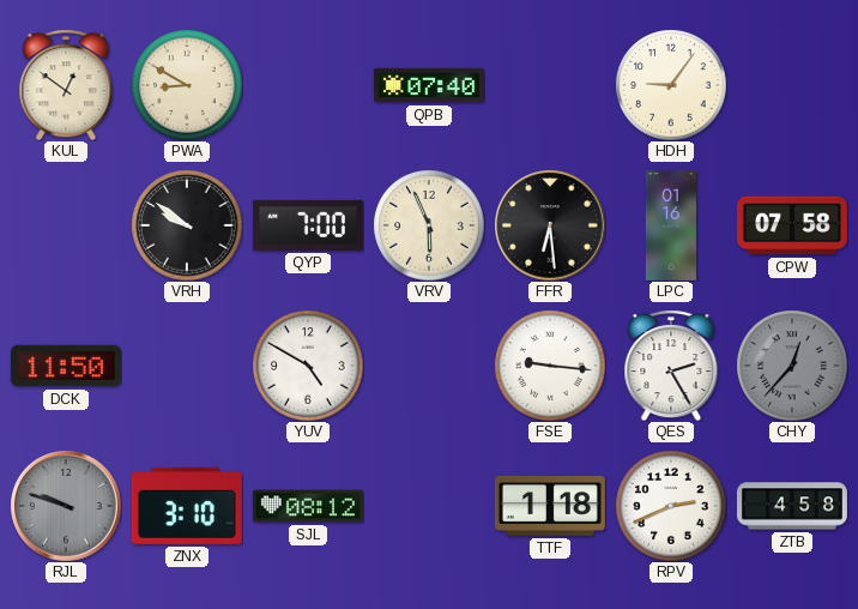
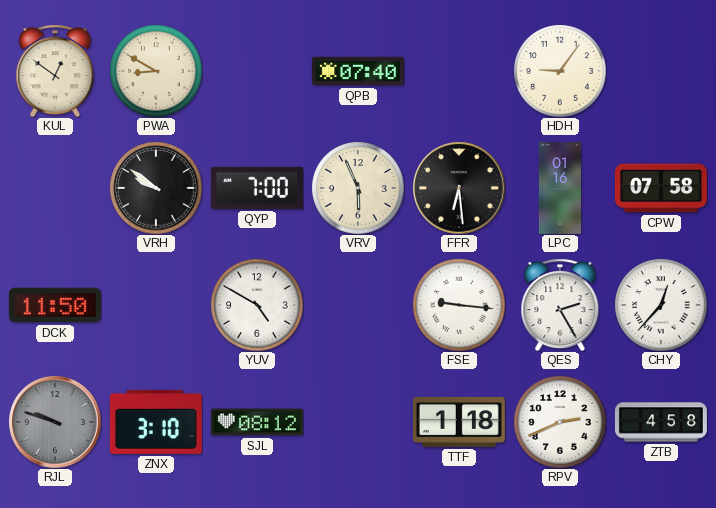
CHY dial: grey -> white (661, 305)
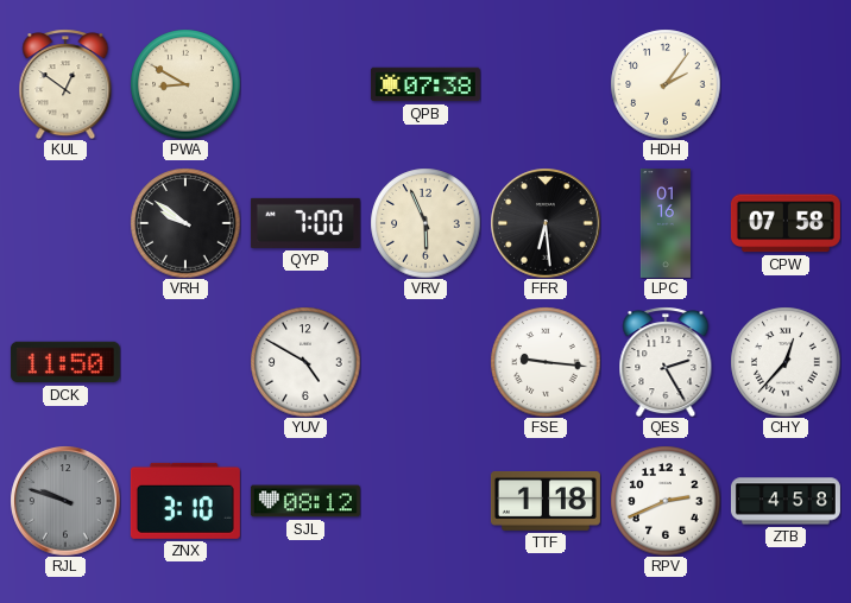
QPB: 07:40 -> 07:38 (425, 84)
HDH: 9:06 -> 2:06 (666, 84)
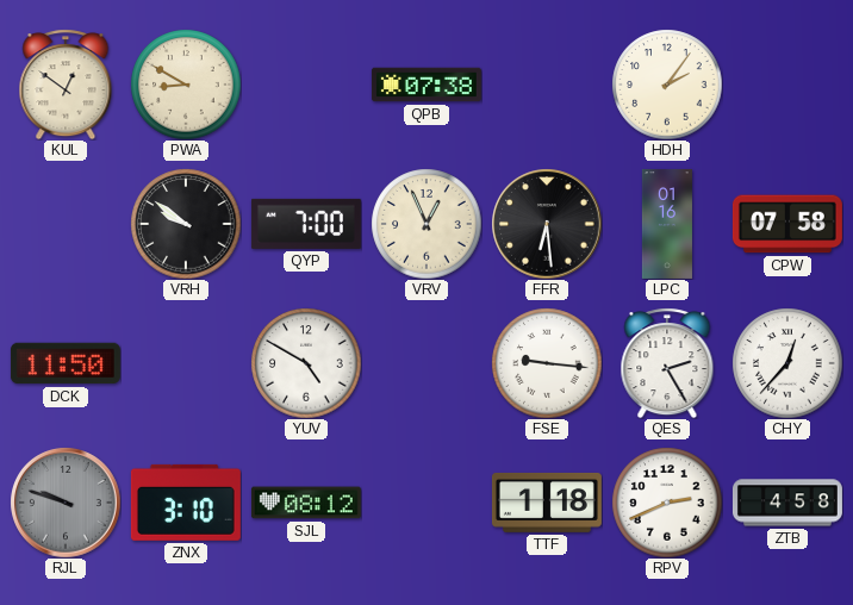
VRV: 5:56 -> 12:56 (426, 224)
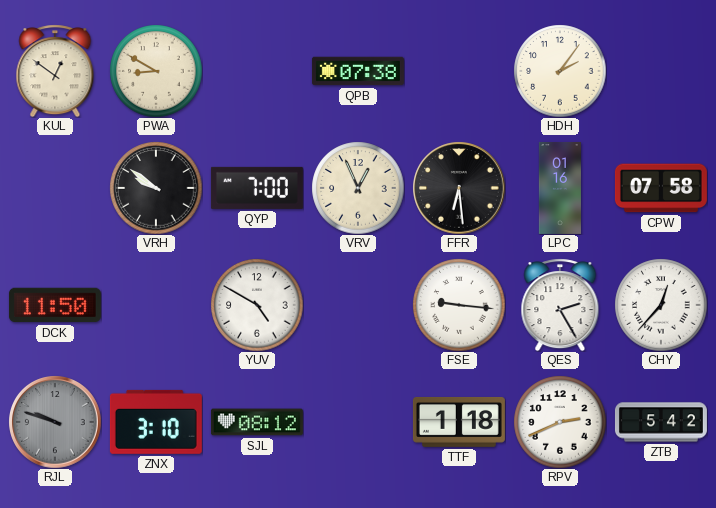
ZTB: 4:58 -> 5:42 (661, 422)
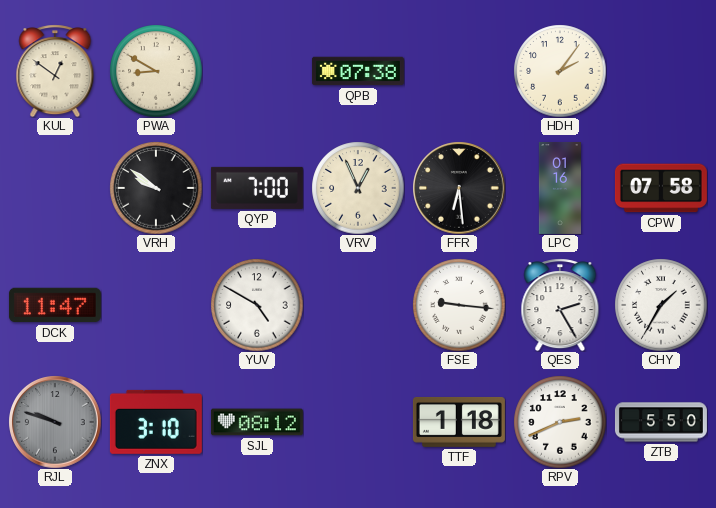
DCK: 11:50 -> 11:47 (55, 305)
CHY: 12:37 -> 1:35 (661, 305)
ZTB: 5:42 -> 5:50 (661, 422)
